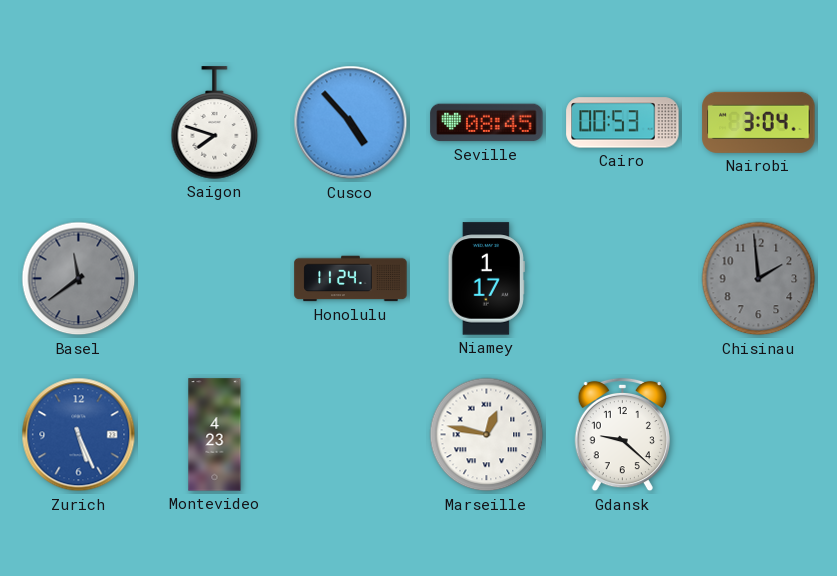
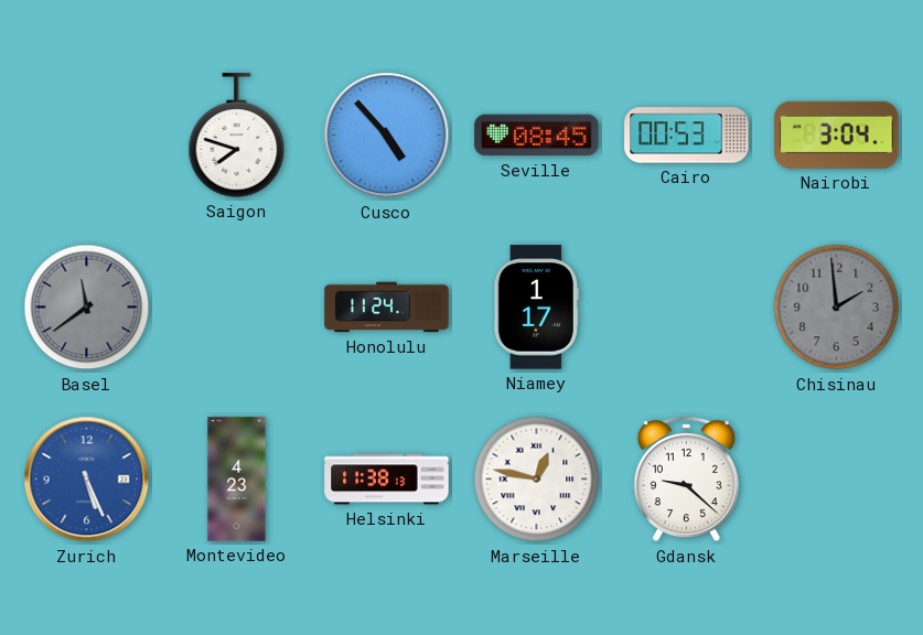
Helsinki: none -> 11:38 (387, 480)
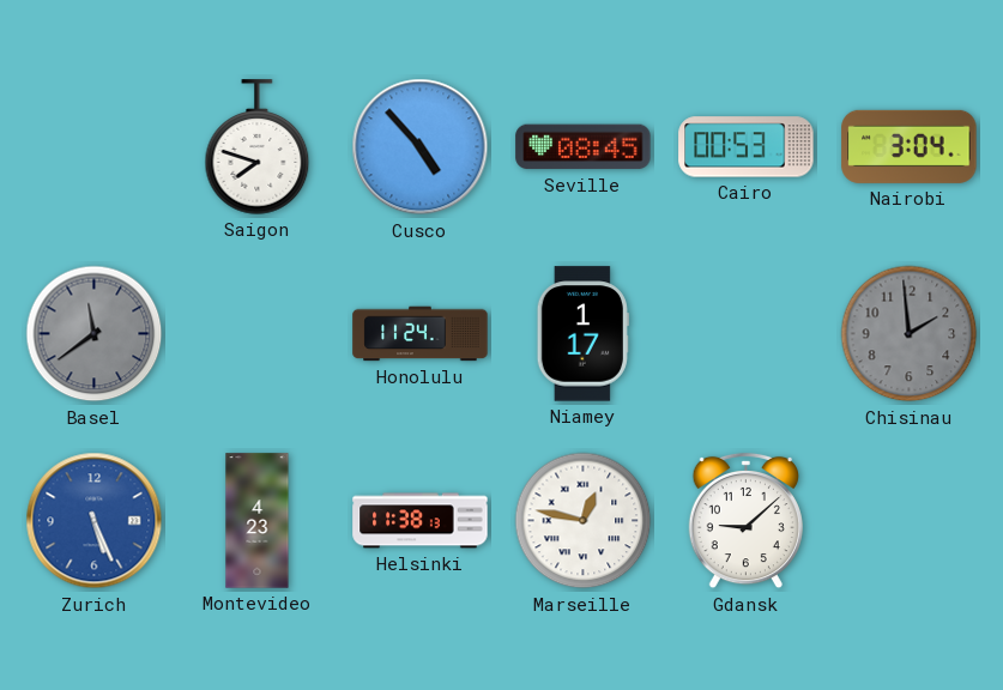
Gdansk: 9:22 -> 9:08 (745, 521)
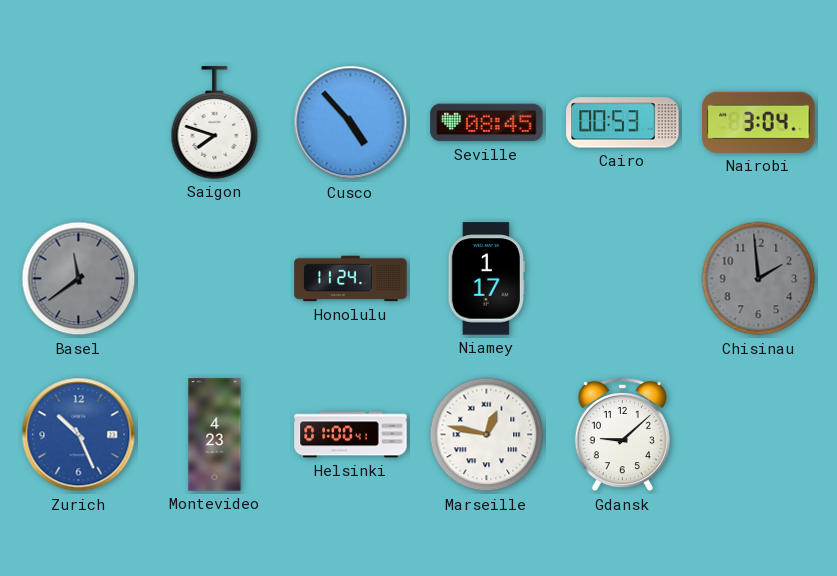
Zurich: 5:26 -> 10:26 (79, 435)
Helsinki: 11:38 -> 01:00 (351, 435)
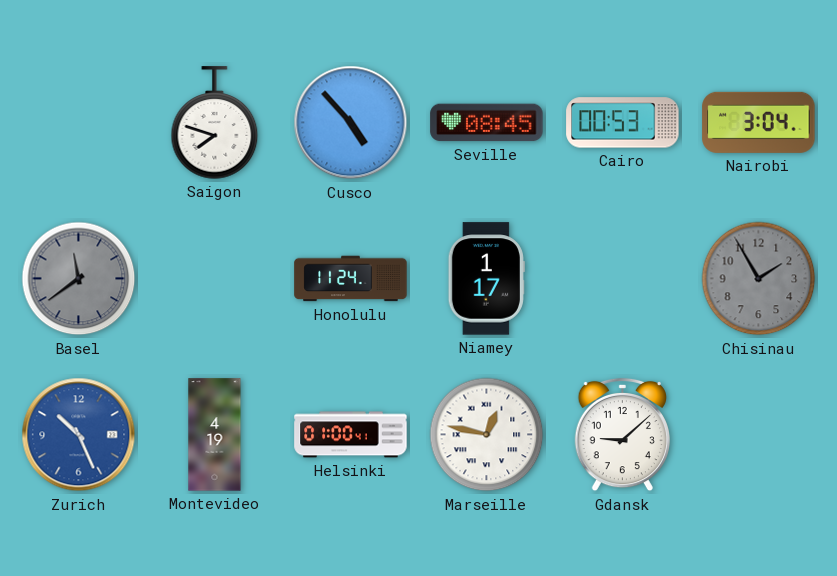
Chisinau: 1:59 -> 1:55 (759, 279)
Montevideo: 4:23 -> 4:19 (215, 435)
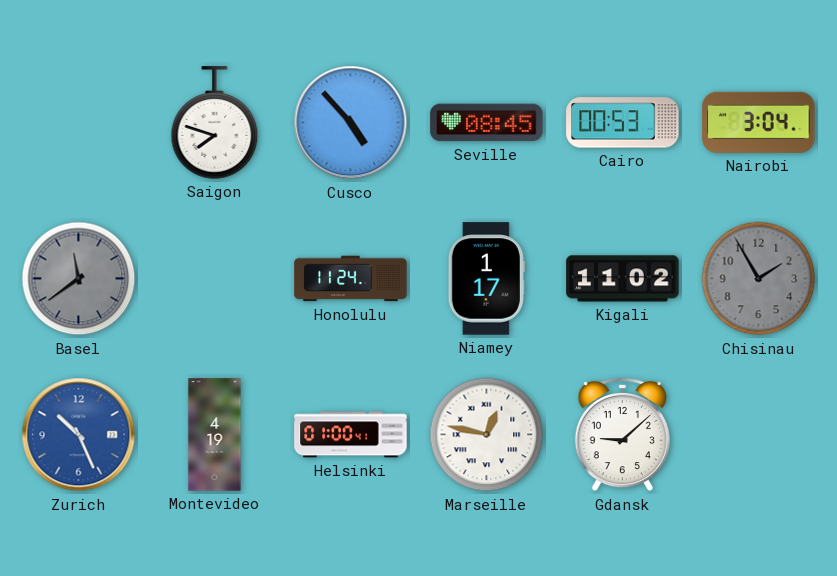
Kigali: none -> 11:02 (623, 279)
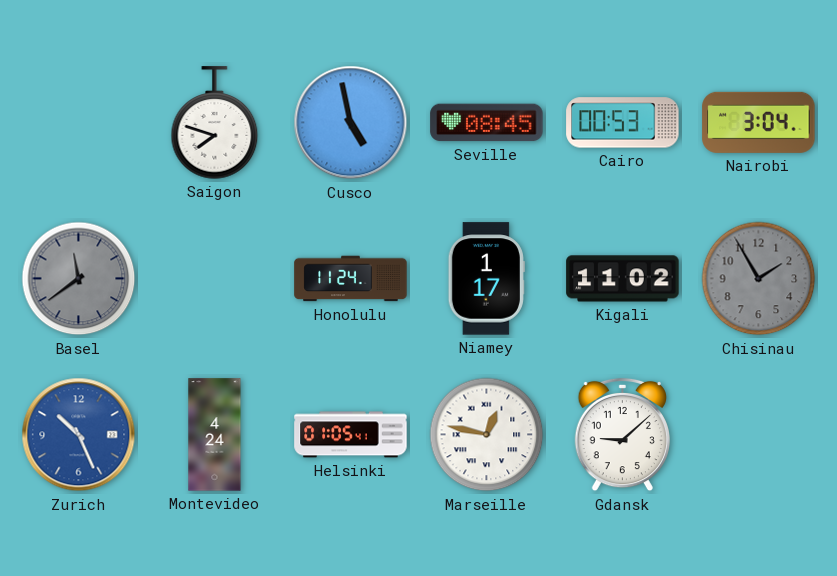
Cusco: 4:53 -> 4:58 (351, 123)
Montevideo: 4:19 -> 4:24 (215, 435)
Helsinki: 01:00 -> 01:05 (351, 435)
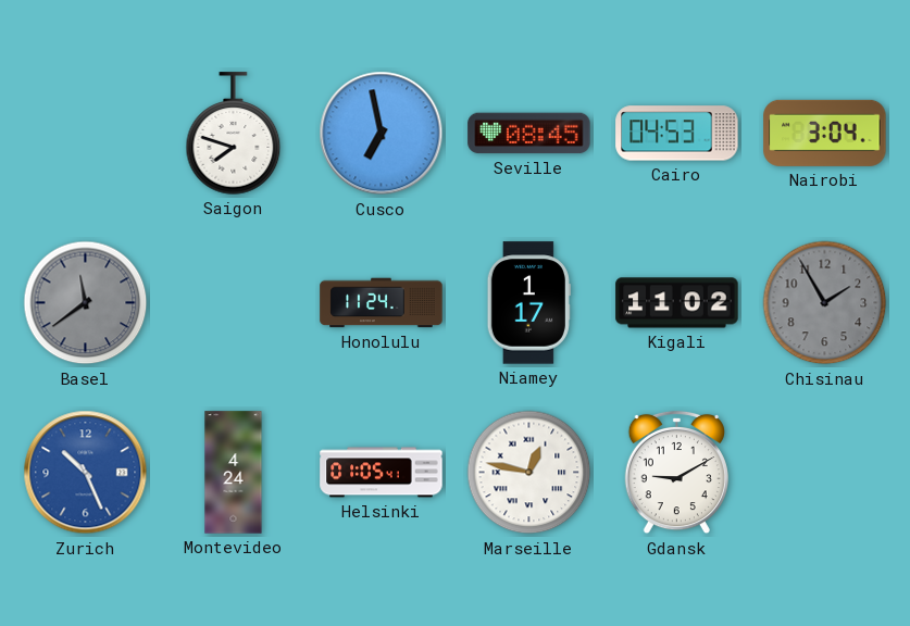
Cusco: 4:58 -> 6:58 (382, 134)
Cairo: 00:53 -> 04:53 (677, 134)
Gdansk: 9:08 -> 9:10 (676, 473)
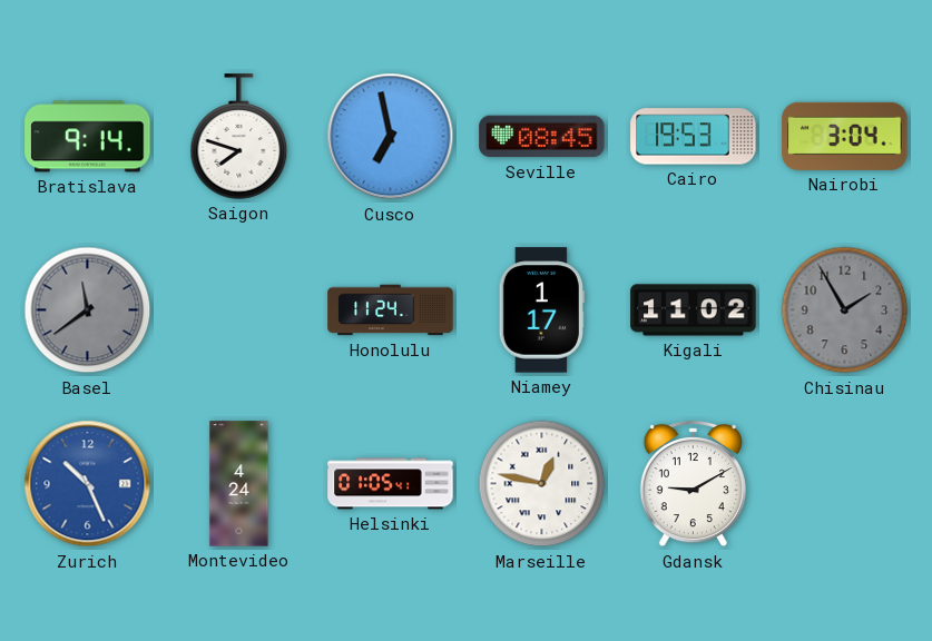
Bratislava: none -> 9:14 (88, 137)
Cairo: 04:53 -> 19:53 (694, 137)
